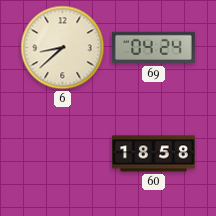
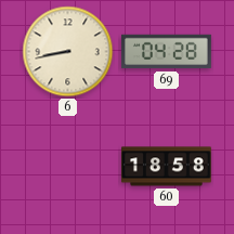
6: 8:38 -> 8:43 (68, 52)
69: 04:24 -> 04:28 (167, 52)
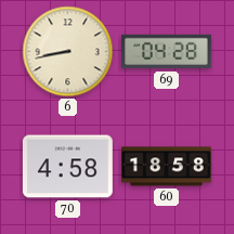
70: none -> 4:58 (68, 167)
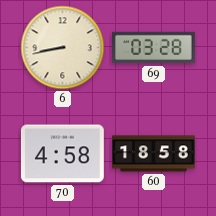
69: 04:28 -> 03:28 (154, 48)
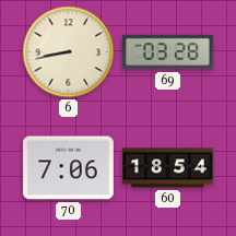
70: 4:58 -> 7:06 (69, 168)
60: 18:58 -> 18:54 (168, 168)
